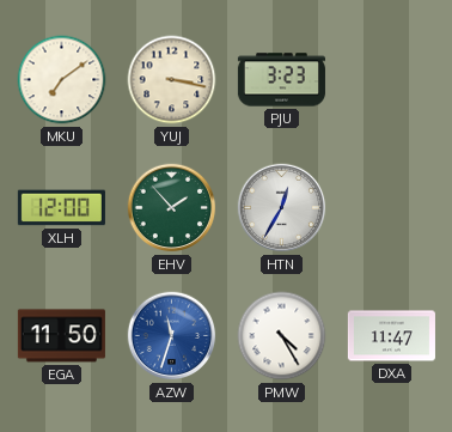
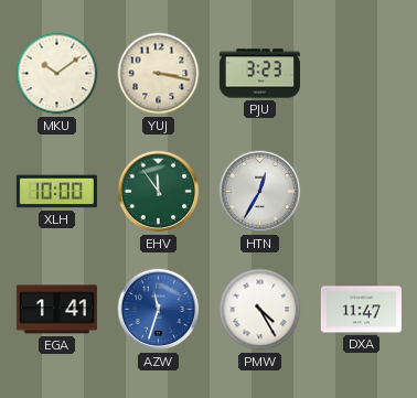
MKU: 7:09 -> 10:09 (57, 74)
XLH: 12:00 -> 10:00 (56, 192)
EHV: 1:53 -> 11:54 (159, 192)
EGA: 11:50 -> 1:41 (56, 310)
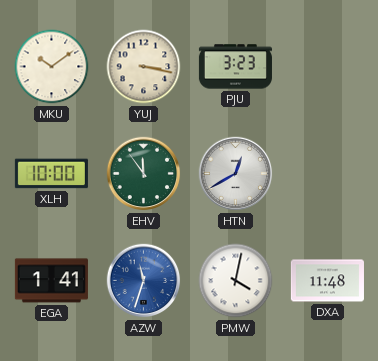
HTN: 12:35 -> 12:40 (236, 174)
PMW: 4:25 -> 4:02 (236, 281)
DXA: 11:47 -> 11:48 (327, 281)
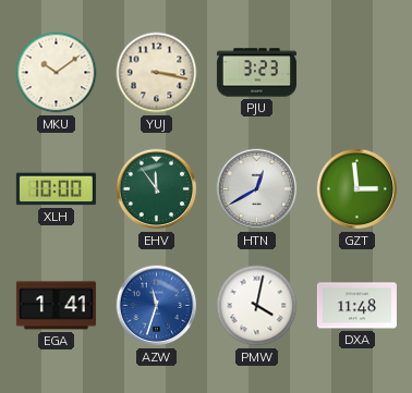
GZT: none -> 2:59 (358, 189)
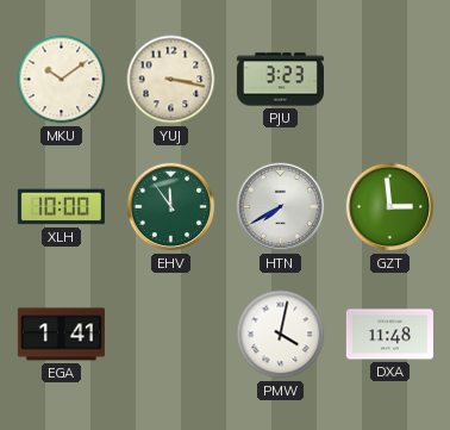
HTN: 12:40 -> 7:40 (281, 207)
AZW: 11:33 -> none (157, 306)
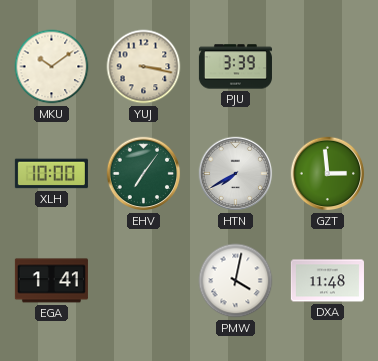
PJU: 3:23 -> 3:39 (235, 67)
EHV: 11:54 -> 7:06 (144, 174)
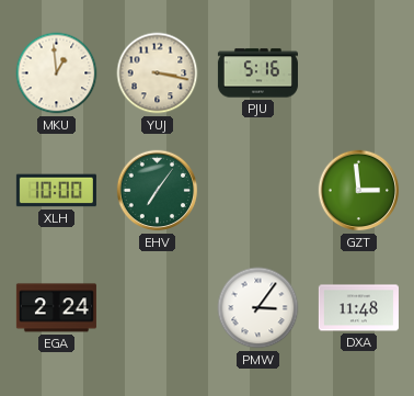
MKU: 10:09 -> 12:59 (57, 73)
PJU: 3:39 -> 5:16 (257, 73)
HTN: 7:40 -> none (236, 174)
EGA: 1:41 -> 2:24 (56, 308)
PMW: 4:02 -> 3:06 (258, 308)
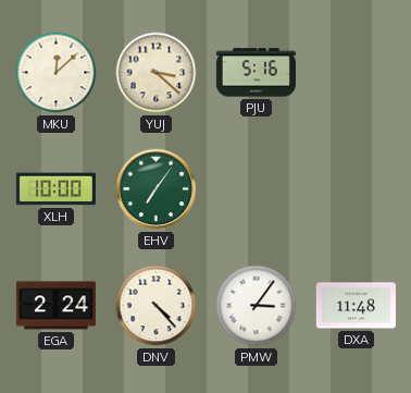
MKU: 12:59 -> 12:08 (57, 73)
YUJ: 3:17 -> 3:22 (157, 73)
GZT: 2:59 -> none (359, 191)
DNV: none -> 4:23 (157, 306)
